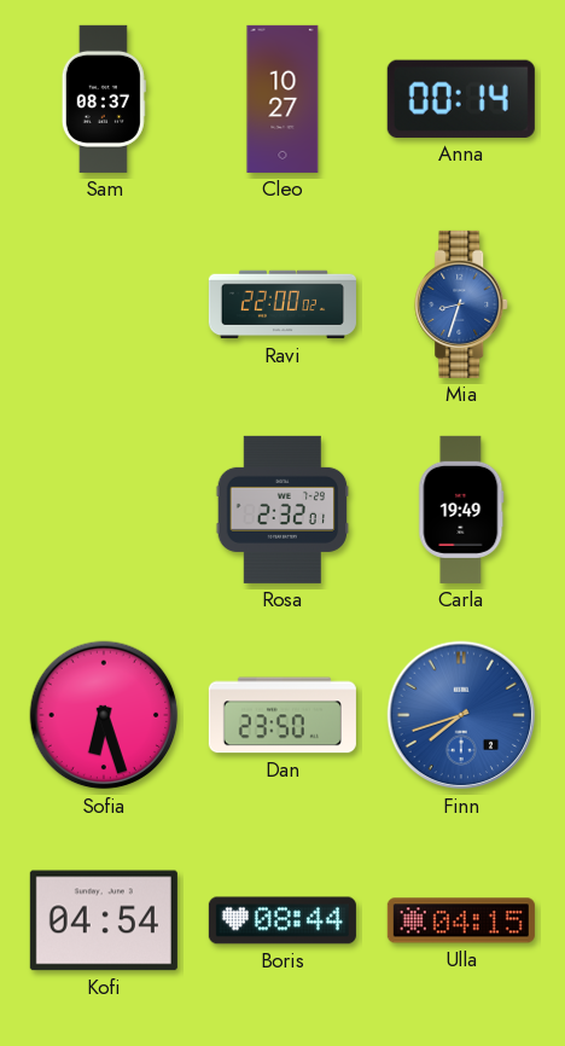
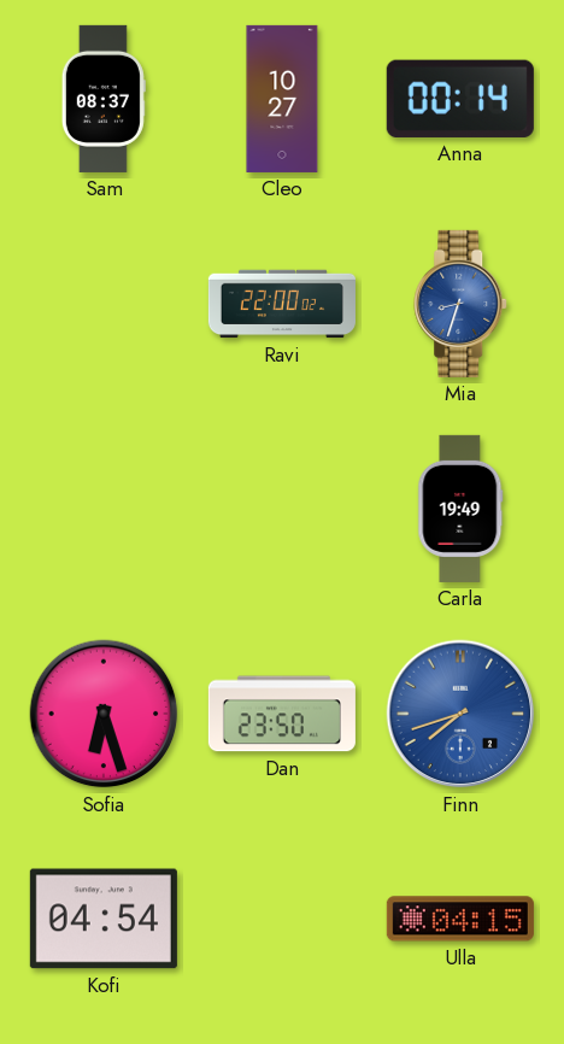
Rosa: 2:32 -> none (282, 510)
Boris: 08:44 -> none (282, 920)
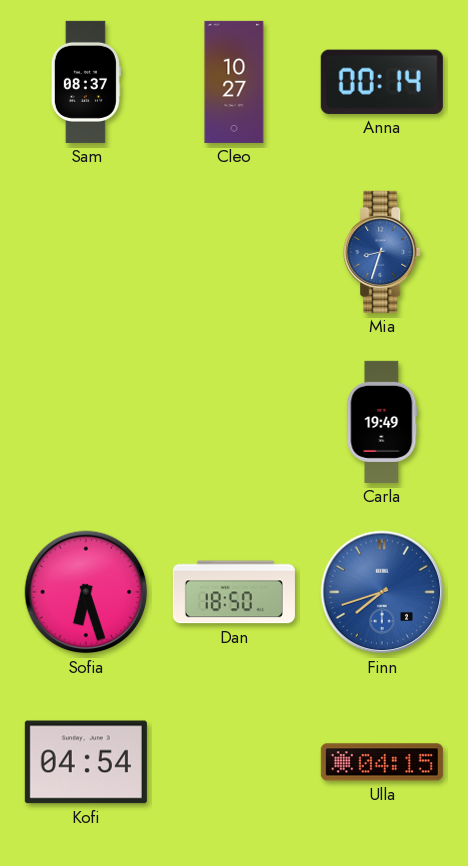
Ravi: 22:00 -> none (282, 304)
Dan: 23:50 -> 18:50 (234, 592)
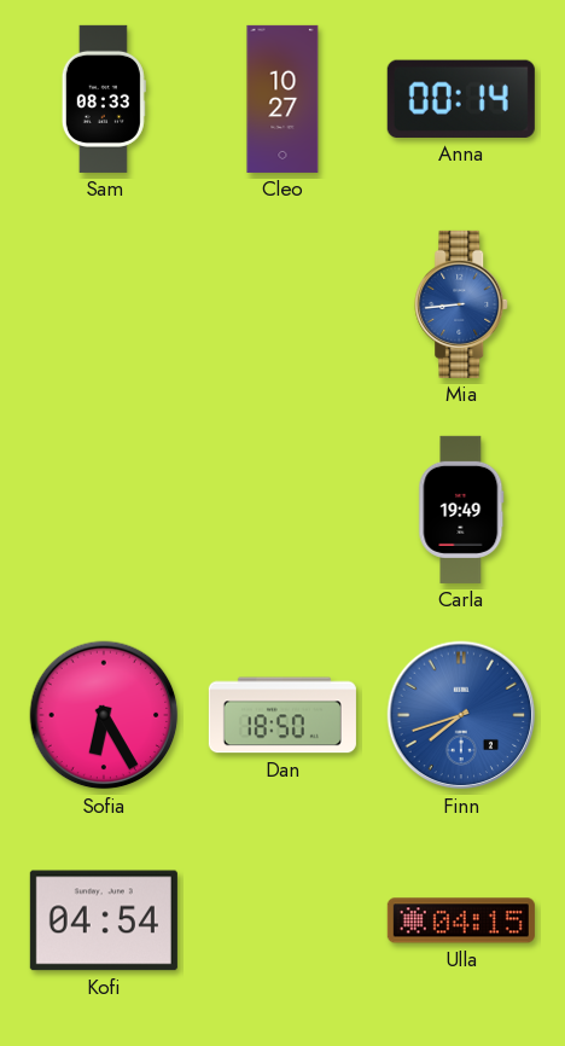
Sam: 08:37 -> 08:33 (104, 99)
Mia: 8:33 -> 8:44 (462, 304)
Sofia: 6:27 -> 6:25 (104, 715)
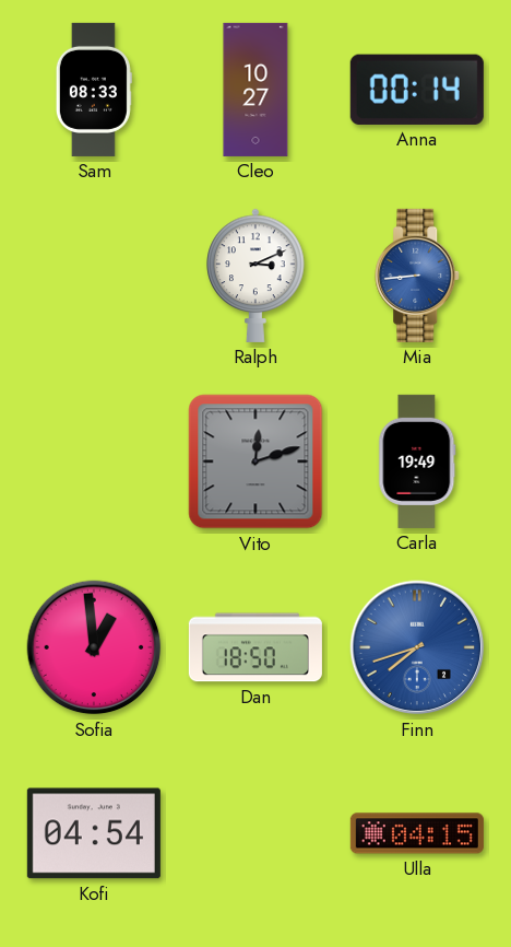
Ralph: none -> 3:11 (255, 276)
Vito: none -> 12:12 (255, 461)
Sofia: 6:25 -> 12:59 (94, 647)
